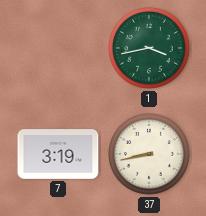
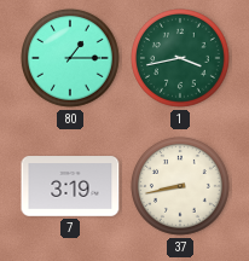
80: none -> 1:15 (71, 59)
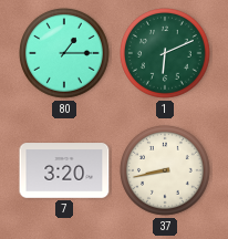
1: 3:43 -> 6:11 (166, 54)
7: 3:19 -> 3:20 (64, 170)
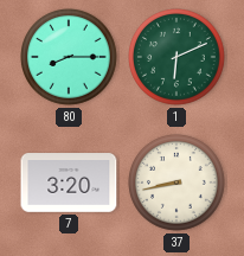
80: 1:15 -> 8:15 (70, 58)
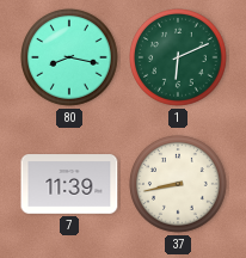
80: 8:15 -> 8:17 (70, 59)
7: 3:20 -> 11:39 (69, 184)
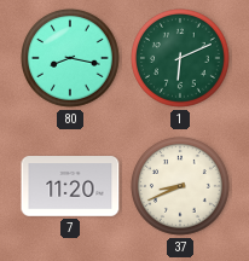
7: 11:39 -> 11:20 (70, 186)
37: 8:43 -> 8:41 (181, 187)
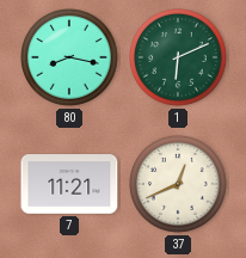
7: 11:20 -> 11:21 (69, 184)
37: 8:41 -> 12:41 (179, 185)
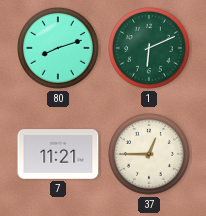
80: 8:17 -> 8:12 (59, 49)
37: 12:41 -> 12:45 (150, 155)
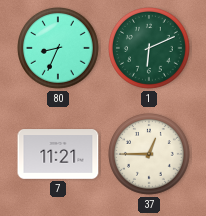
80: 8:12 -> 8:34 (59, 49)
